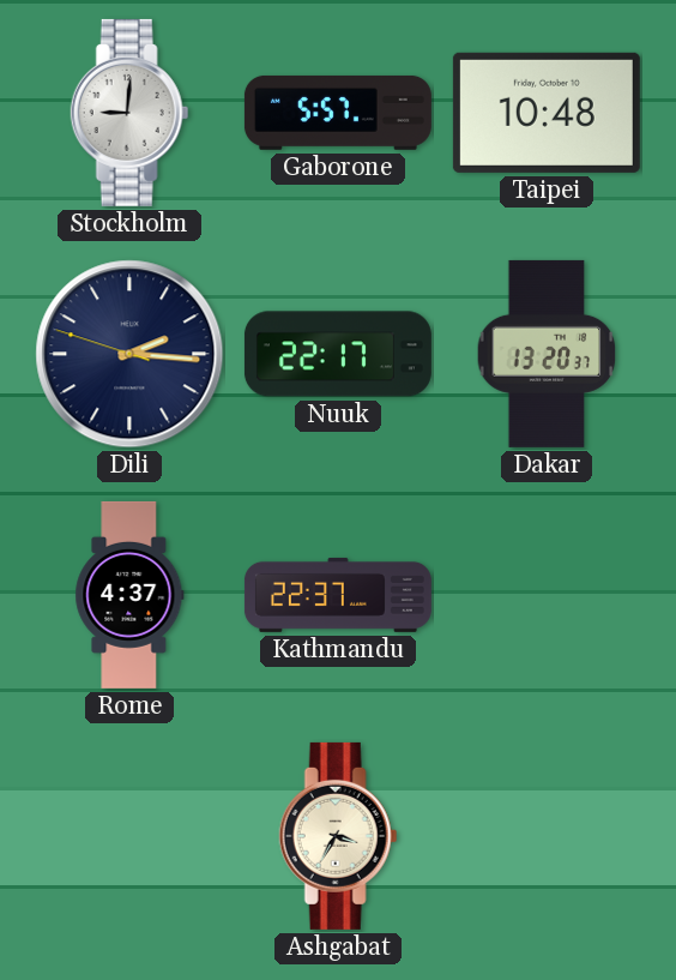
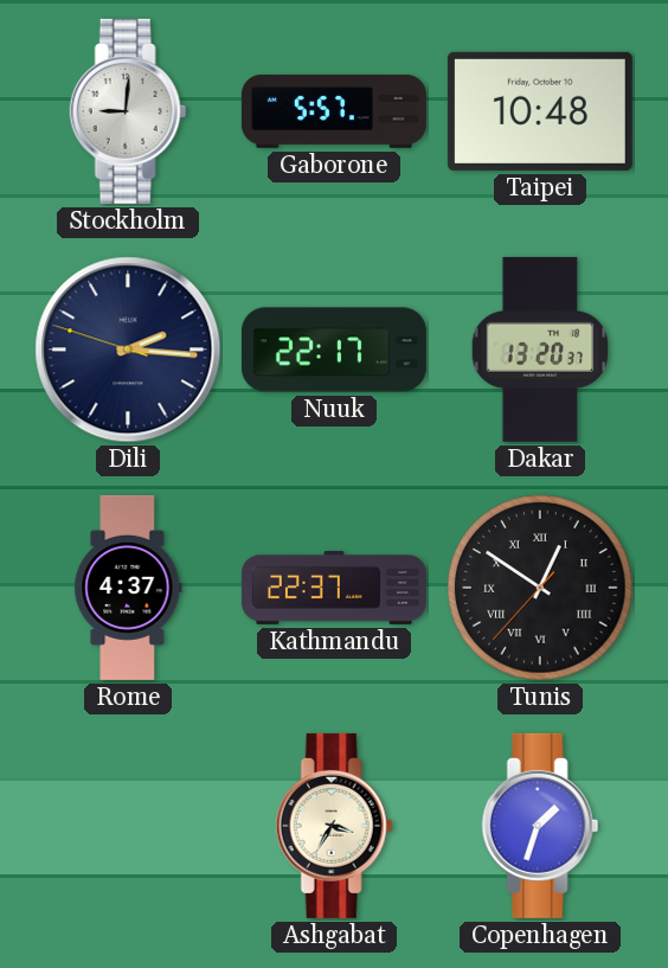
Tunis: none -> 12:50 (540, 588)
Copenhagen: none -> 1:33 (540, 826)
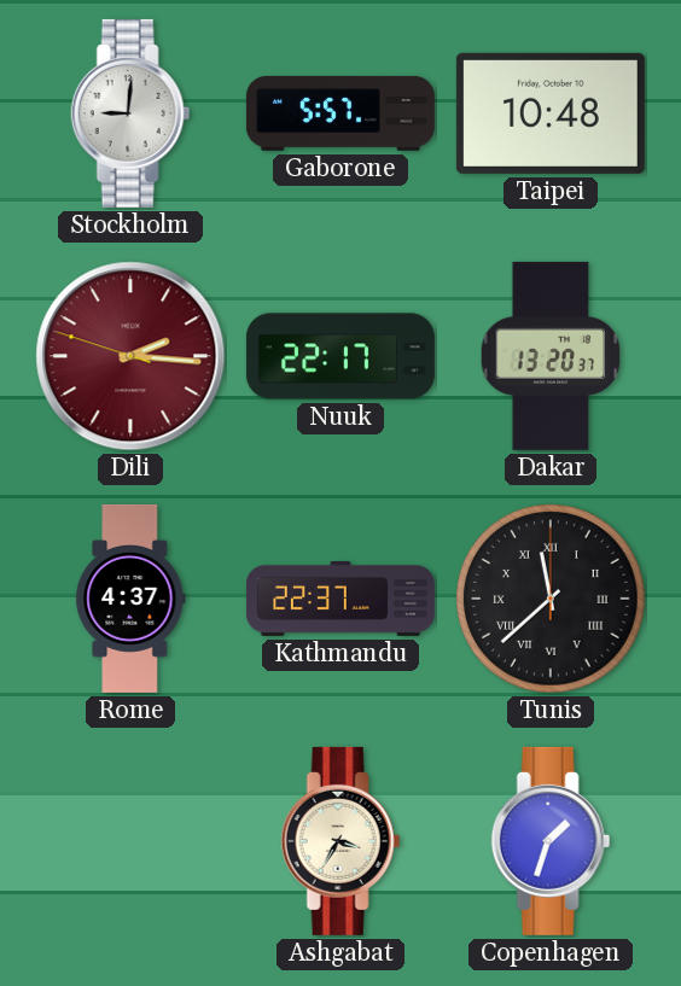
Dili dial: navy -> burgundy (130, 356)
Tunis: 12:50 -> 11:38 (551, 599)
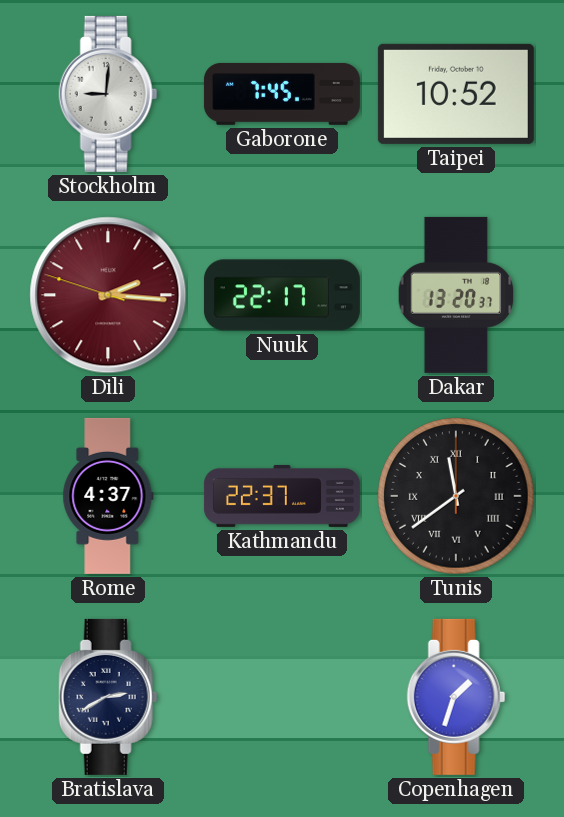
Gaborone: 5:57 -> 7:45 (282, 94)
Taipei: 10:48 -> 10:52 (456, 94)
Tunis: 11:38 -> 11:39 (456, 496)
Bratislava: none -> 2:40 (108, 697)
Ashgabat: 3:35 -> none (340, 841)
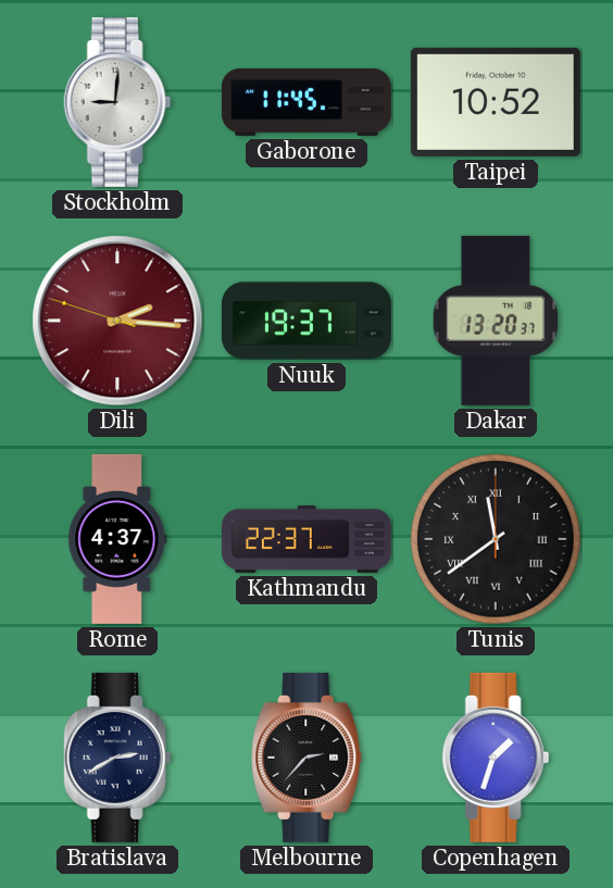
Gaborone: 7:45 -> 11:45 (306, 102)
Nuuk: 22:17 -> 19:37 (306, 321)
Melbourne: none -> 2:37 (308, 758)
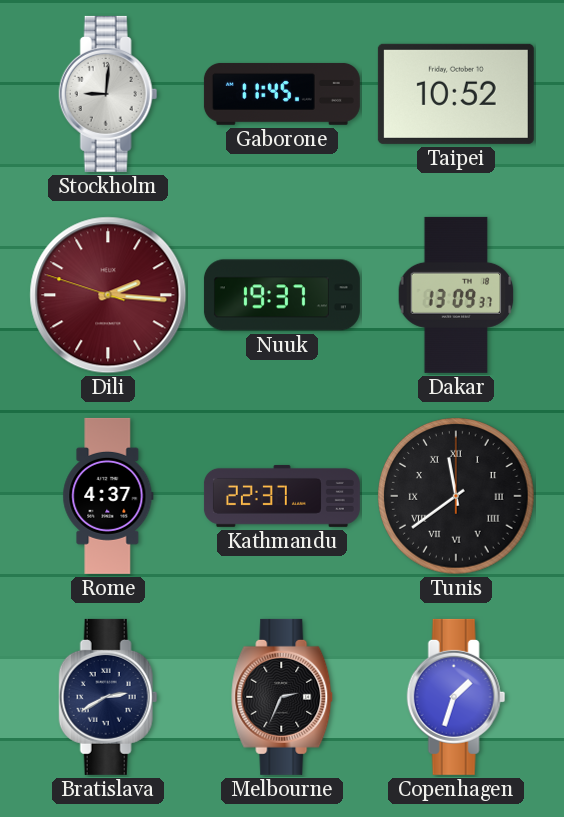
Dakar: 13:20 -> 13:09 (456, 295)
Melbourne: 2:37 -> 2:34 (283, 697)
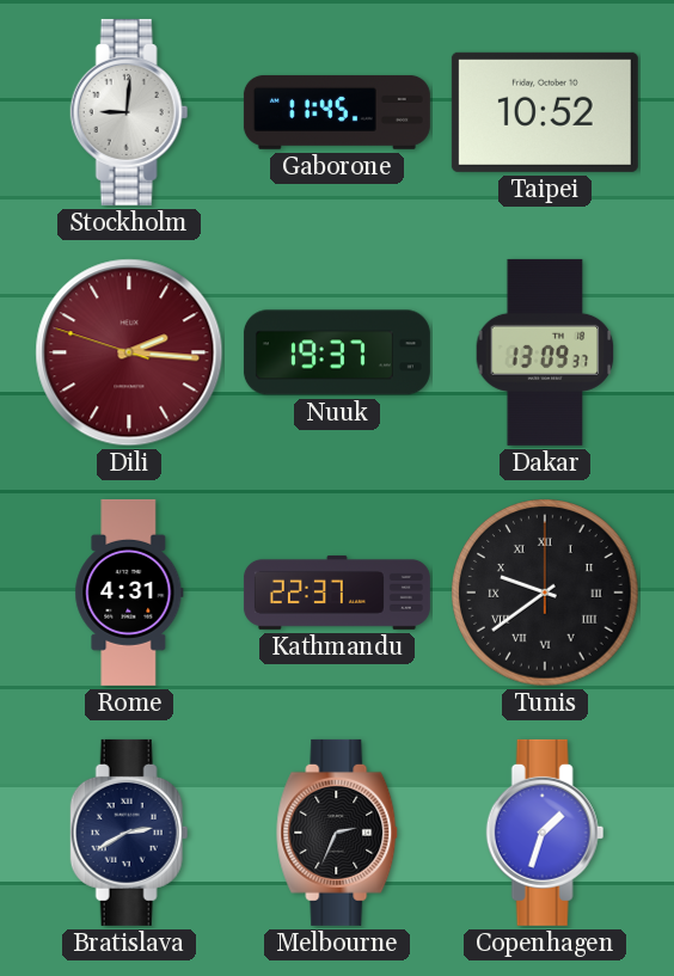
Rome: 4:37 -> 4:31 (129, 593)
Tunis: 11:39 -> 9:39 (545, 593)
